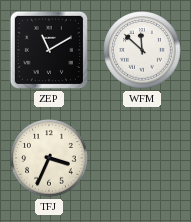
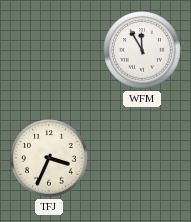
ZEP: 11:10 -> none (49, 50)
WFM: 11:52 -> 11:55 (142, 50)
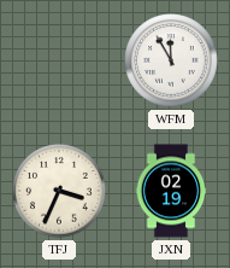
JXN: none -> 02:19 (171, 191)
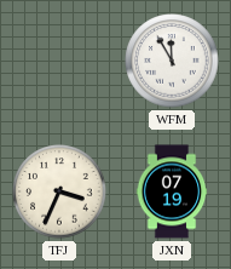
JXN: 02:19 -> 07:19 (172, 191)
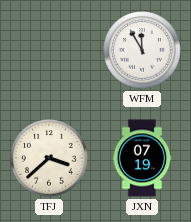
TFJ: 3:34 -> 3:38 (49, 158)
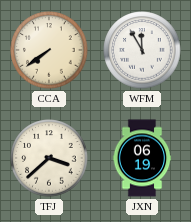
CCA: none -> 7:39 (49, 50)
JXN: 07:19 -> 06:19 (142, 158)
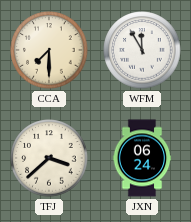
CCA: 7:39 -> 7:30 (49, 50)
JXN: 06:19 -> 06:24 (142, 158)
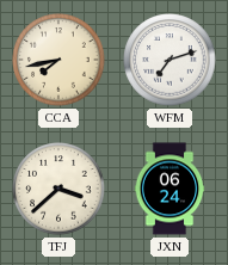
CCA: 7:30 -> 7:43 (58, 60)
WFM: 11:55 -> 7:12 (170, 60)
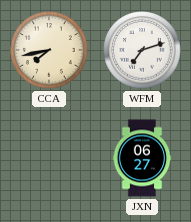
TFJ: 3:38 -> none (58, 189)
JXN: 06:24 -> 06:27 (142, 158)
